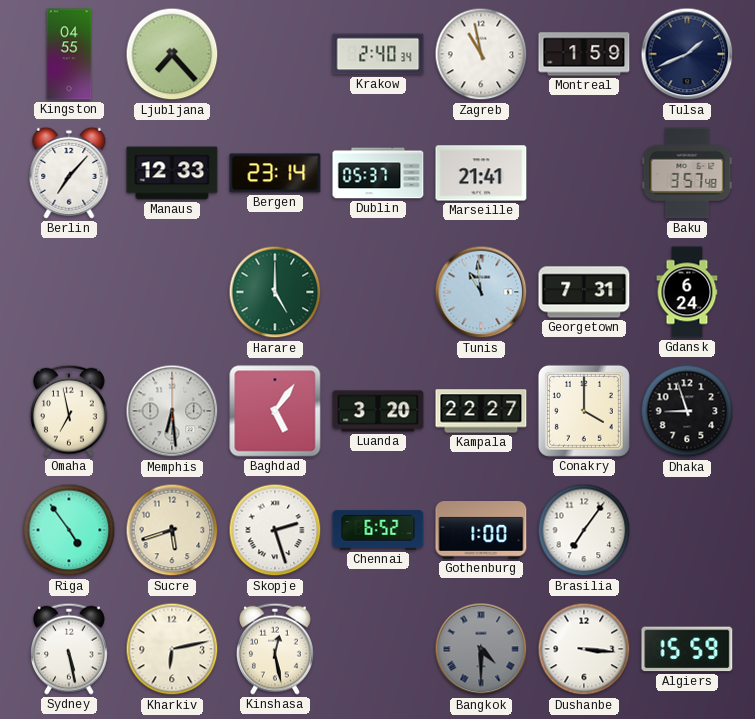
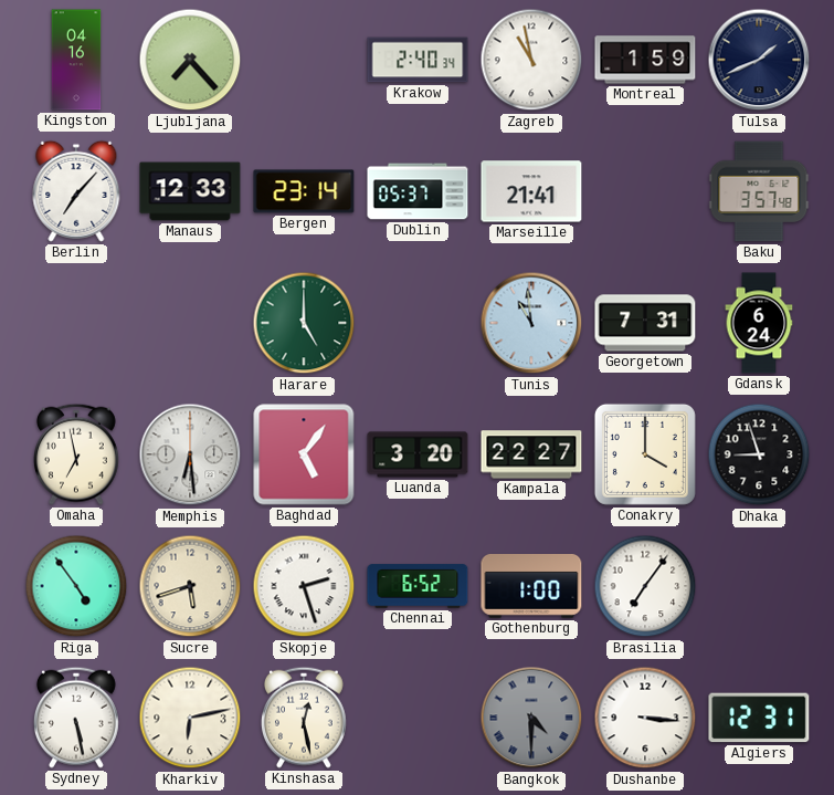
Kingston: 04:55 -> 04:16 (76, 60)
Algiers: 15:59 -> 12:31 (759, 718)
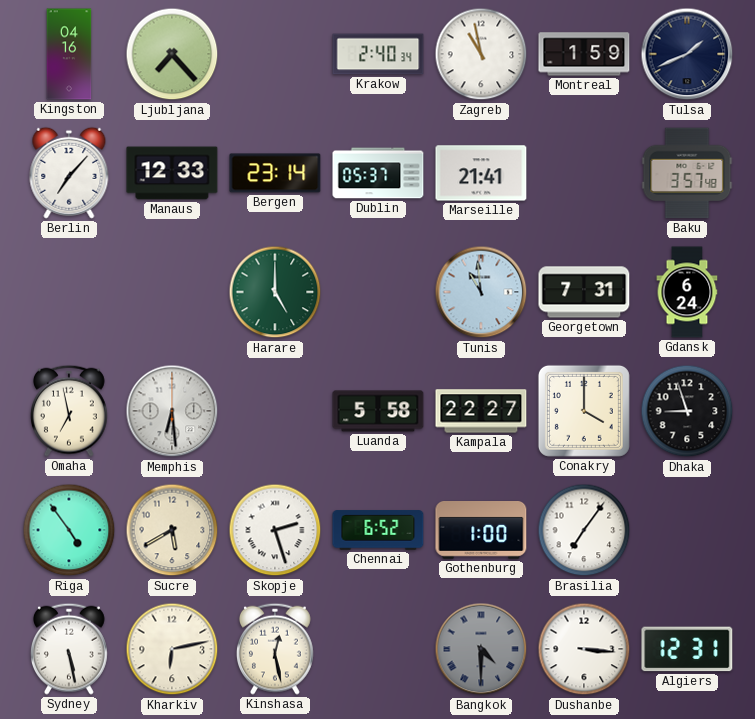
Baghdad: 5:06 -> none (304, 454)
Luanda: 3:20 -> 5:58 (378, 411)
Sucre: 5:42 -> 5:40 (172, 530)
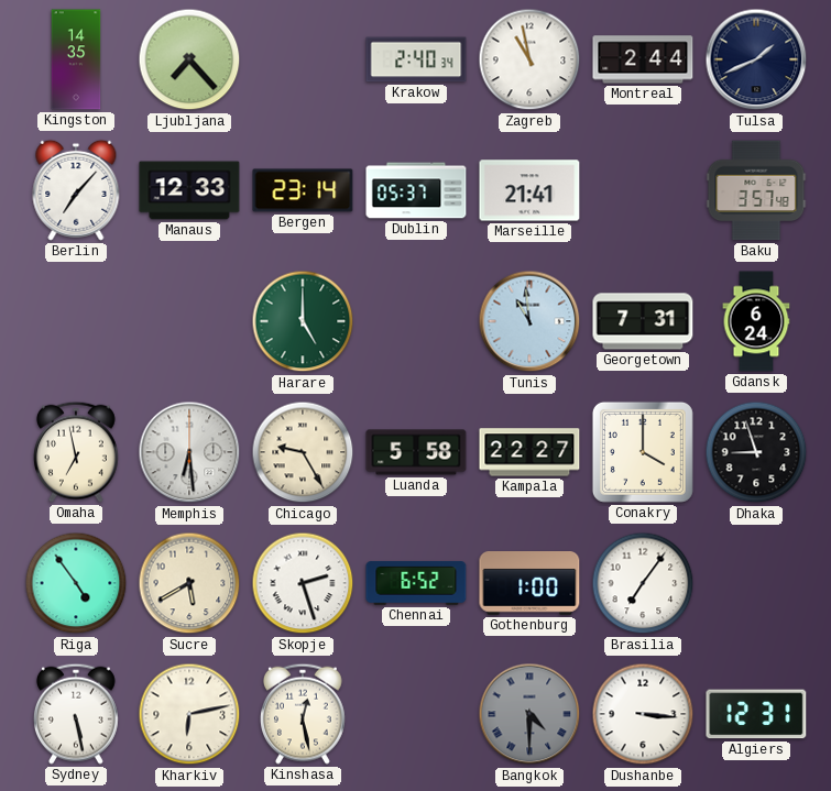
Kingston: 04:16 -> 14:35 (76, 59)
Montreal: 1:59 -> 2:44 (643, 59)
Chicago: none -> 9:25 (303, 452)
